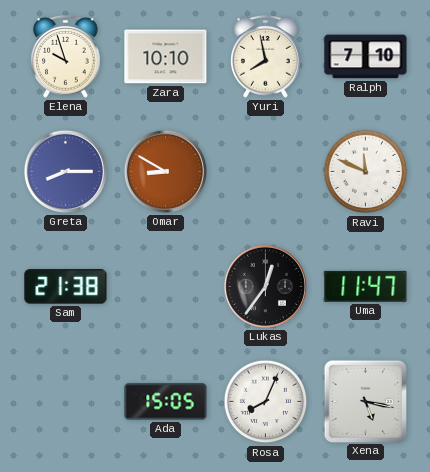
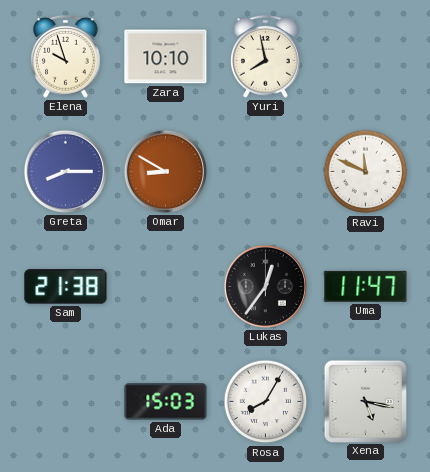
Ralph: 7:10 -> none (366, 57)
Ada: 15:05 -> 15:03 (166, 402)
Rosa: 8:04 -> 8:05 (266, 402)
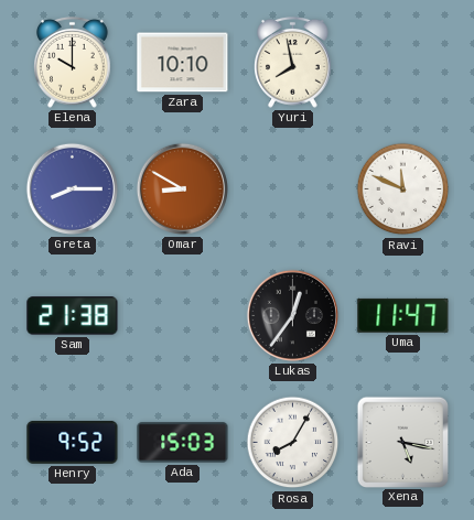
Elena: 9:57 -> 10:00 (73, 62)
Henry: none -> 9:52 (73, 442)
